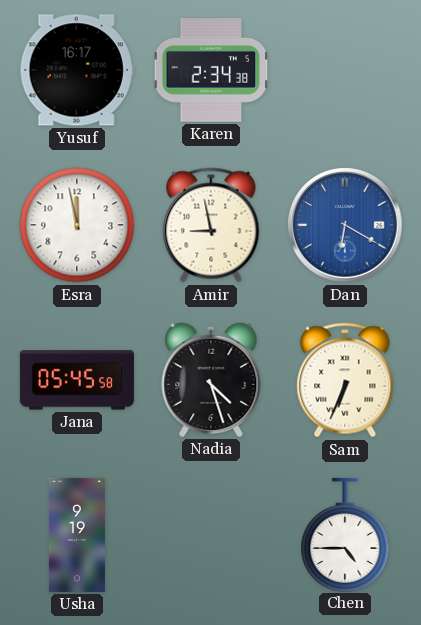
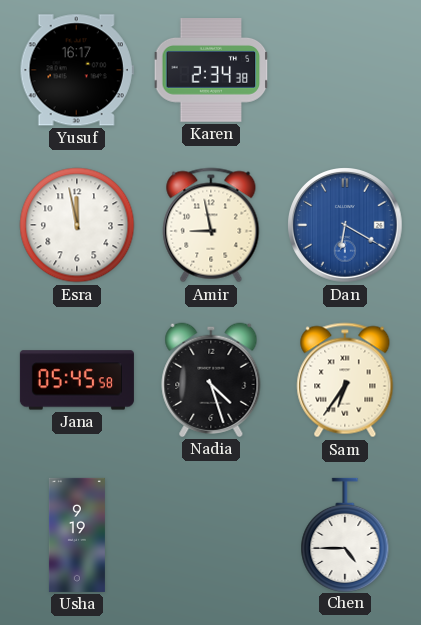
Sam: 6:34 -> 6:36 (345, 380)
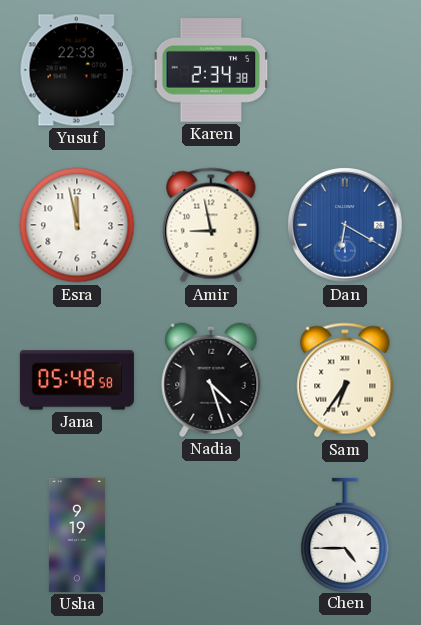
Yusuf: 16:17 -> 22:33 (77, 70)
Jana: 05:45 -> 05:48 (77, 380)
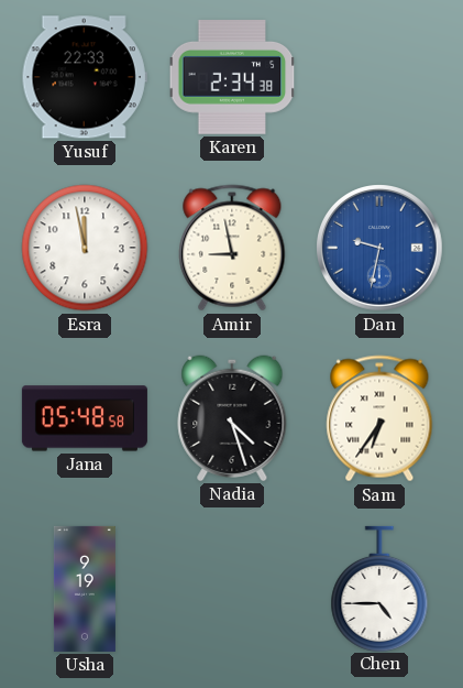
Dan: 6:20 -> 9:32 (379, 248)
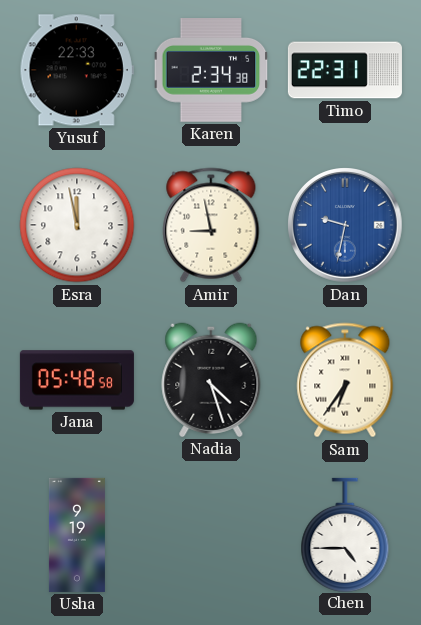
Timo: none -> 22:31 (345, 70)
